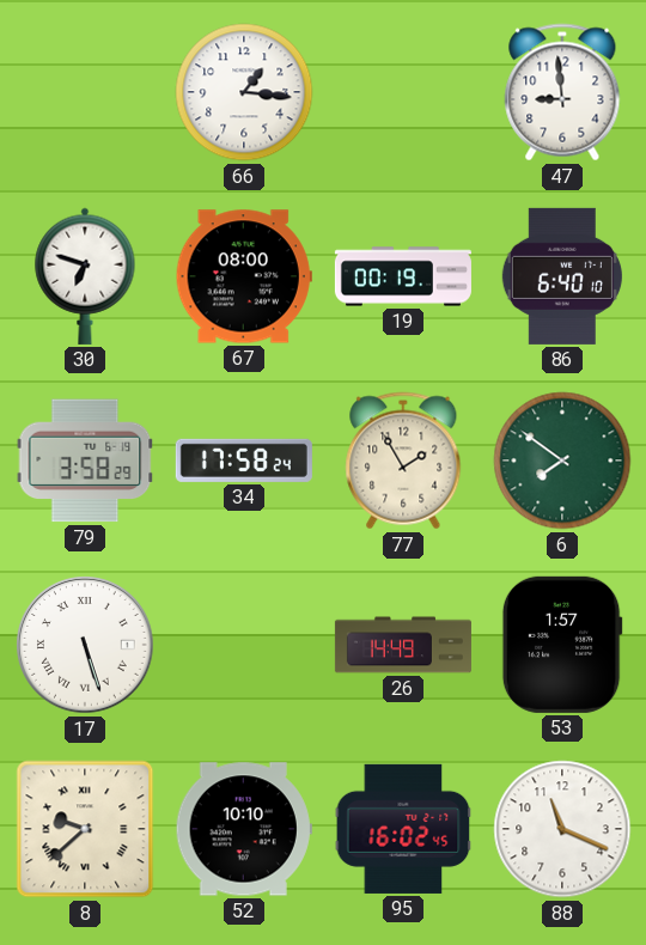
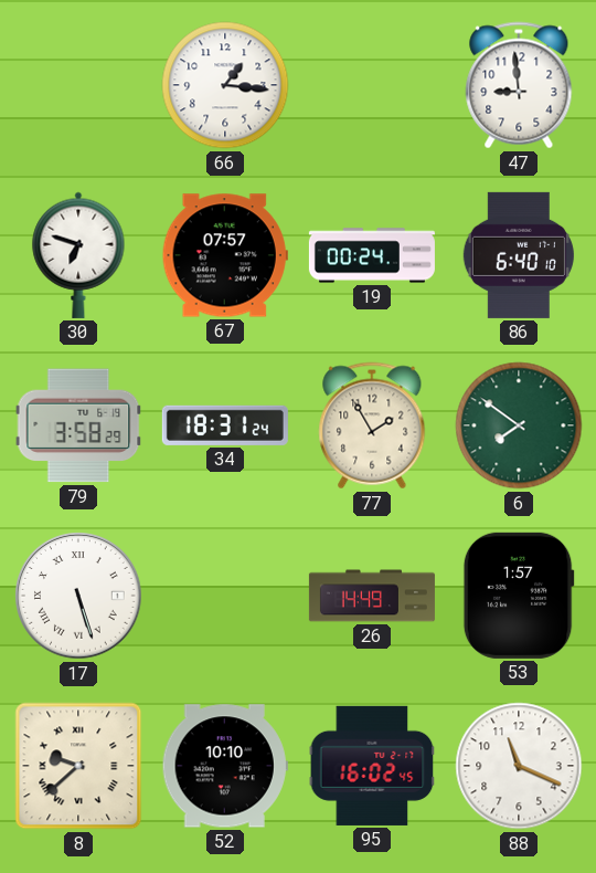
67: 08:00 -> 07:57 (225, 255)
19: 00:19 -> 00:24 (372, 255)
34: 17:58 -> 18:31 (225, 425)
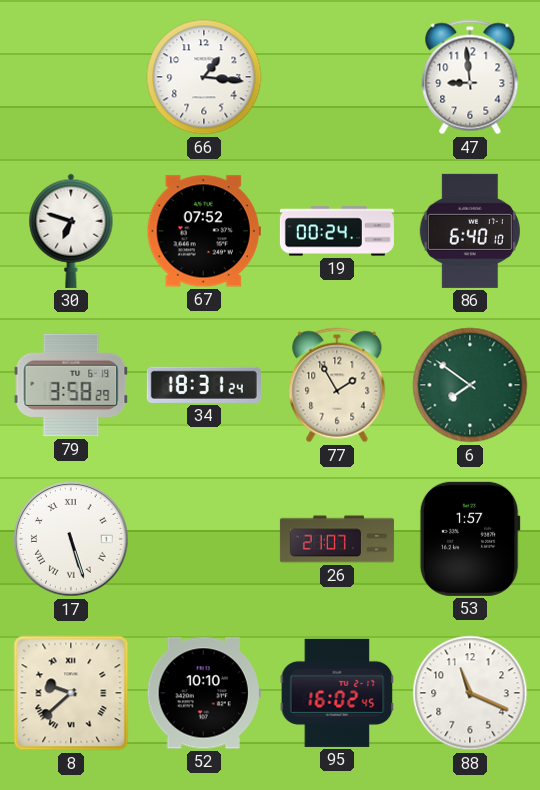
67: 07:57 -> 07:52 (204, 231)
26: 14:49 -> 21:07 (337, 539)
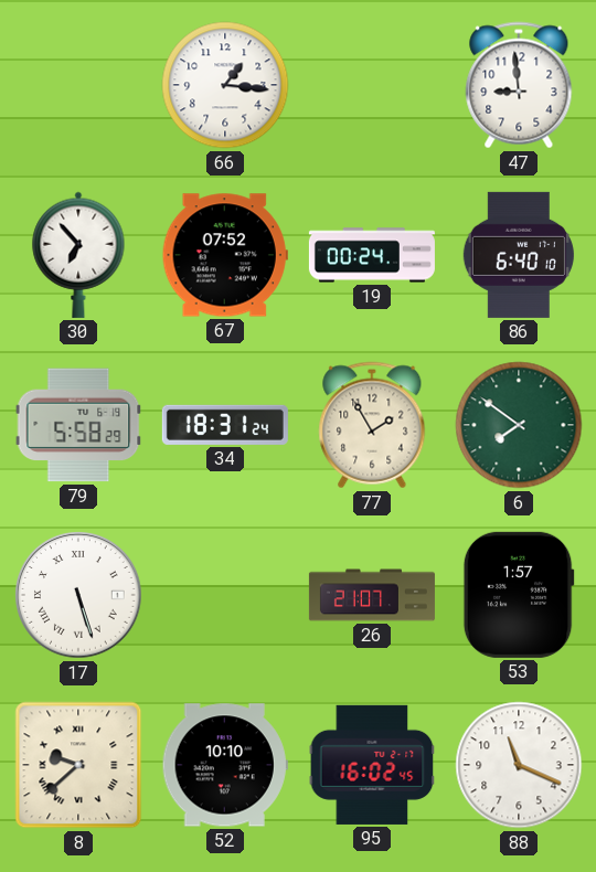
30: 6:48 -> 6:53 (78, 255)
79: 3:58 -> 5:58 (78, 425)
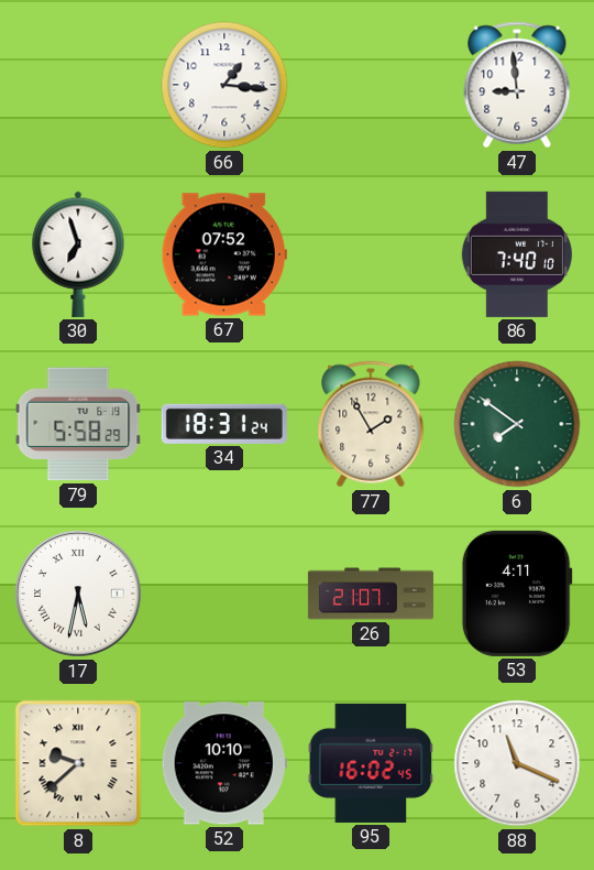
30: 6:53 -> 6:57 (78, 254)
19: 00:24 -> none (372, 255)
86: 6:40 -> 7:40 (517, 254)
17: 5:27 -> 5:32 (78, 594)
53: 1:57 -> 4:11 (517, 594)
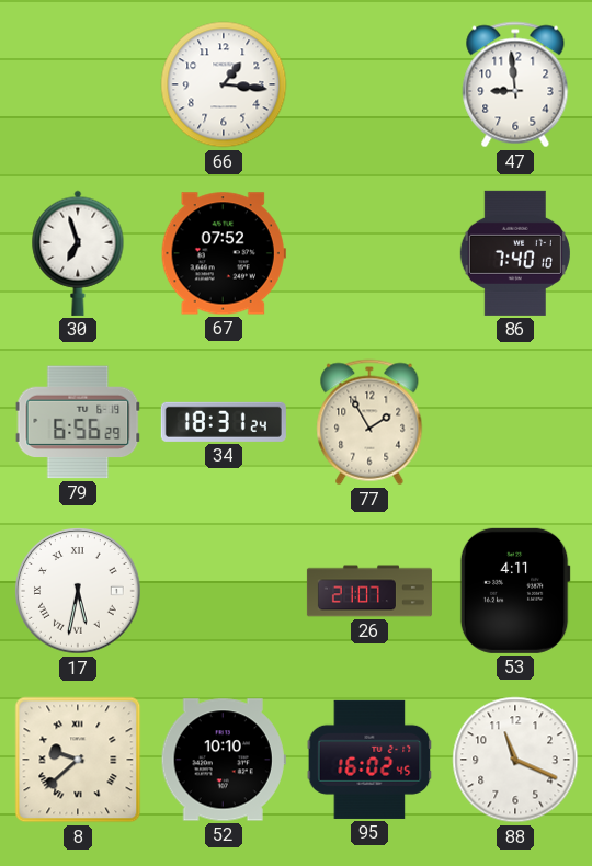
79: 5:58 -> 6:56 (78, 422)
6: 7:51 -> none (517, 424)
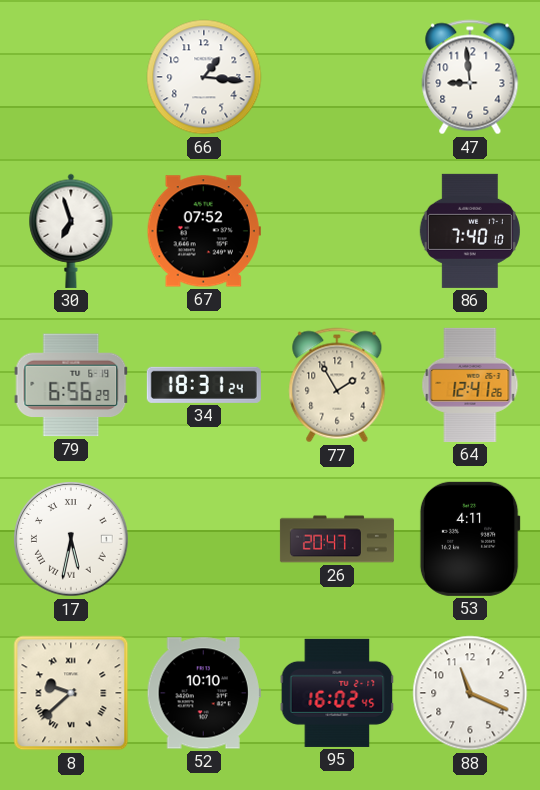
64: none -> 12:41 (470, 385)
26: 21:07 -> 20:47 (337, 539)
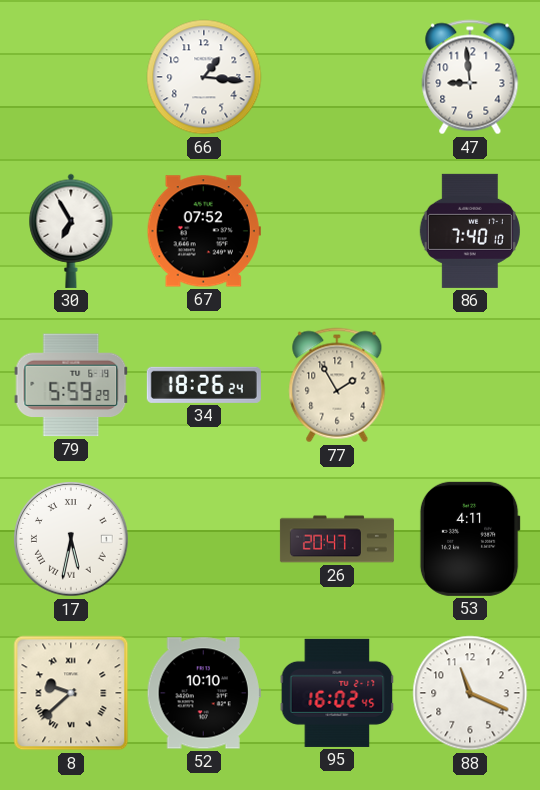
30: 6:57 -> 6:55 (71, 231)
79: 6:56 -> 5:59 (71, 385)
34: 18:31 -> 18:26 (204, 385)
64: 12:41 -> none (470, 385)
